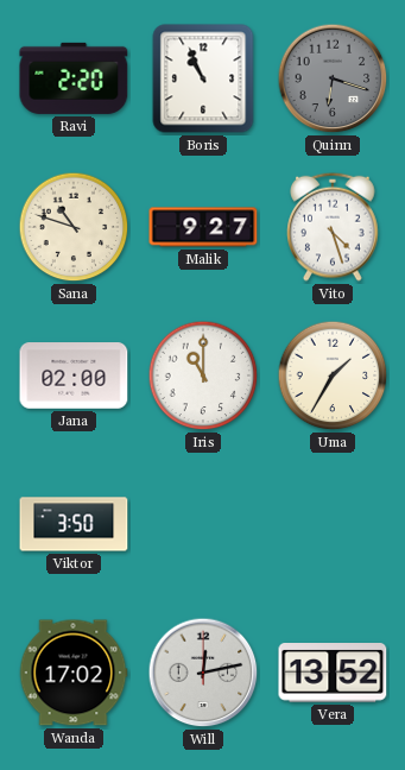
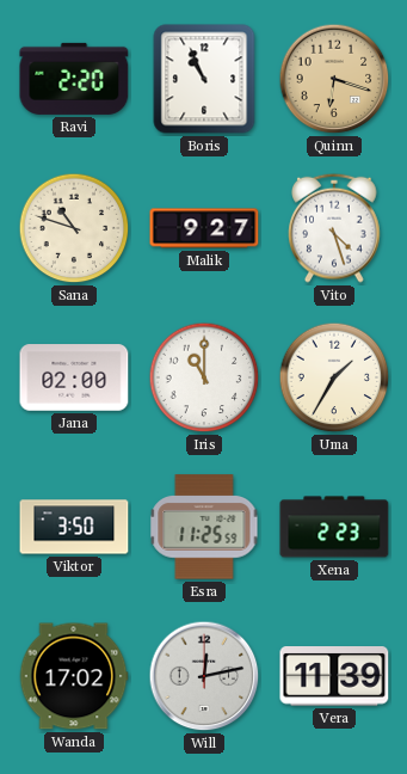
Quinn dial: grey -> champagne (334, 79)
Esra: none -> 11:25 (204, 527)
Xena: none -> 2:23 (334, 527)
Vera: 13:52 -> 11:39 (334, 676)
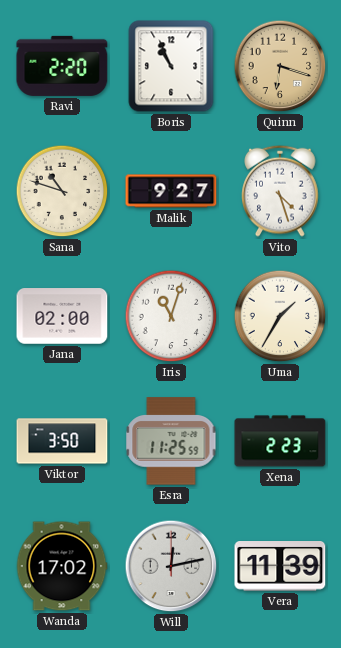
Iris: 11:00 -> 11:03 (171, 316)
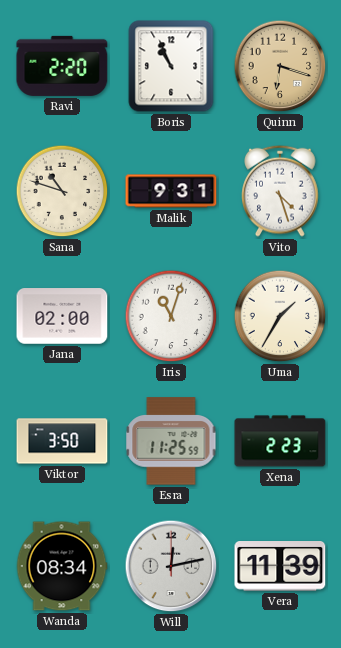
Malik: 9:27 -> 9:31 (171, 191)
Wanda: 17:02 -> 08:34 (62, 566)
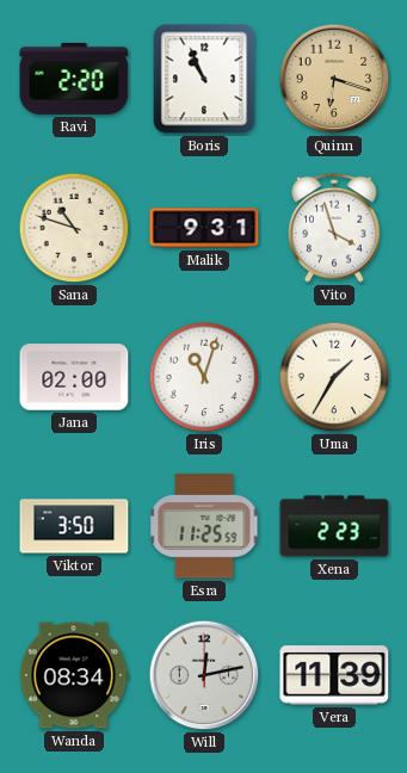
Vito: 4:27 -> 3:57 (334, 228)
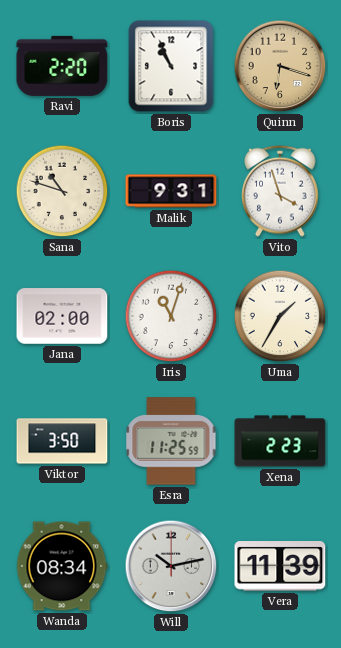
Will: 12:13 -> 10:13 (171, 566)
